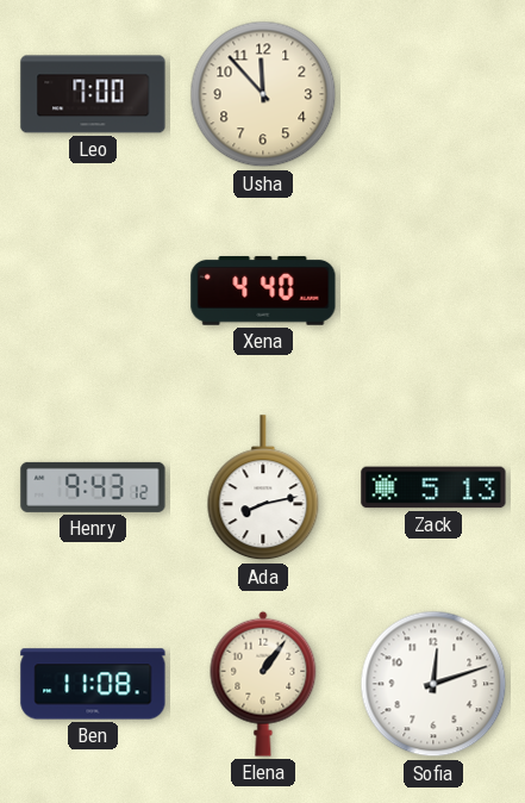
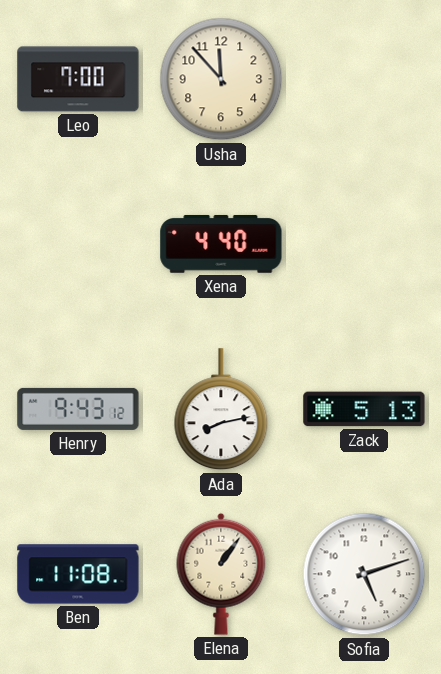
Sofia: 12:12 -> 5:12 (364, 574)
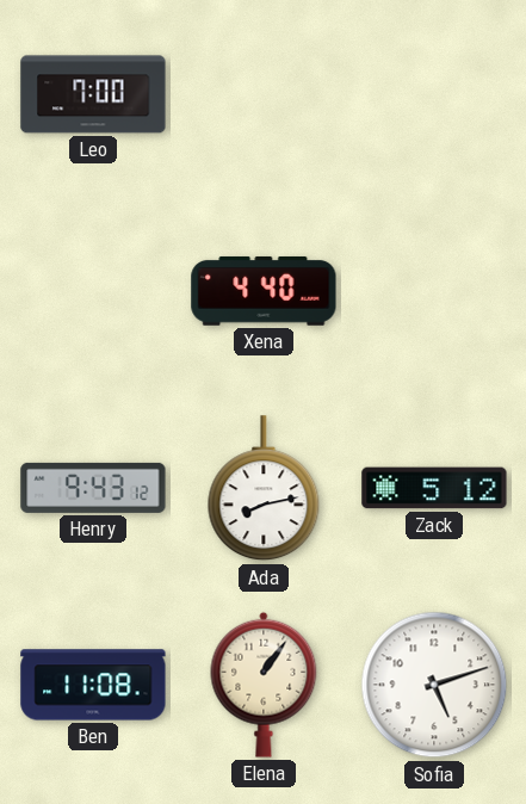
Usha: 11:53 -> none (221, 79)
Zack: 5:13 -> 5:12 (434, 488)
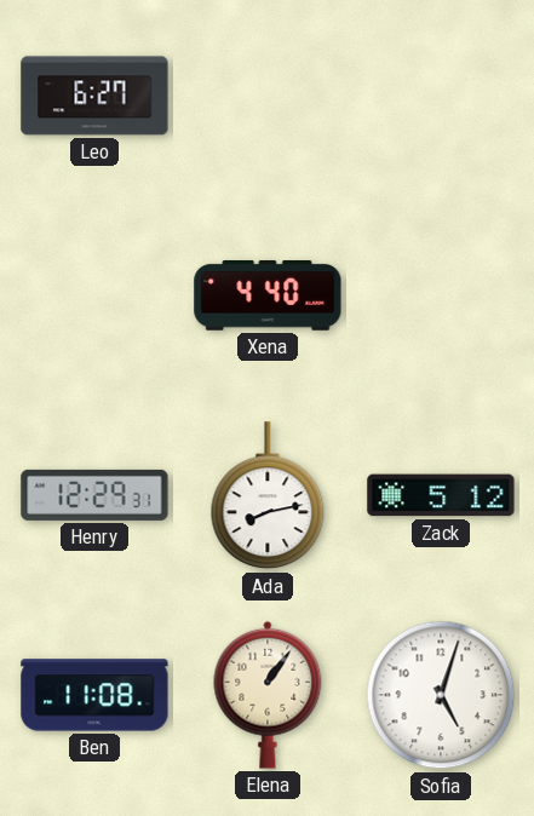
Leo: 7:00 -> 6:27 (94, 96)
Henry: 9:43 -> 12:29 (94, 495)
Sofia: 5:12 -> 5:03 (441, 695)
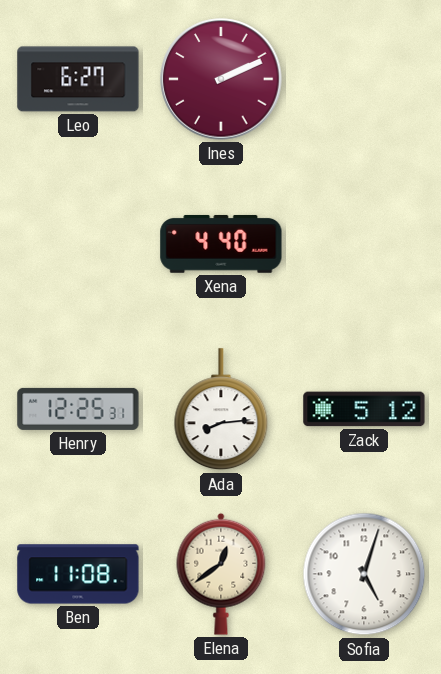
Ines: none -> 2:11 (221, 79)
Henry: 12:29 -> 12:25 (78, 409)
Ada: 8:13 -> 8:14 (221, 410)
Elena: 1:06 -> 12:39 (221, 574)
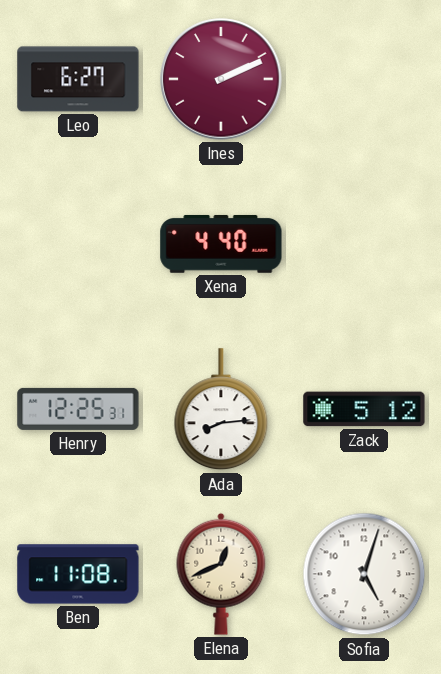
Elena: 12:39 -> 12:41 (221, 574)
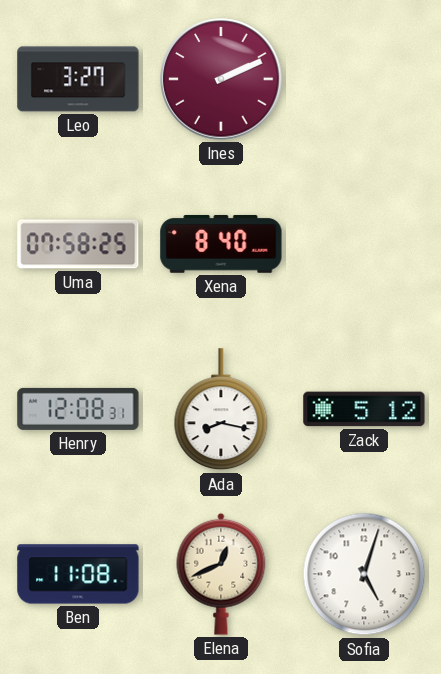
Leo: 6:27 -> 3:27 (78, 79)
Uma: none -> 07:58 (78, 244)
Xena: 4:40 -> 8:40 (221, 244)
Henry: 12:25 -> 12:08 (78, 409)
Ada: 8:14 -> 8:17 (221, 410)
